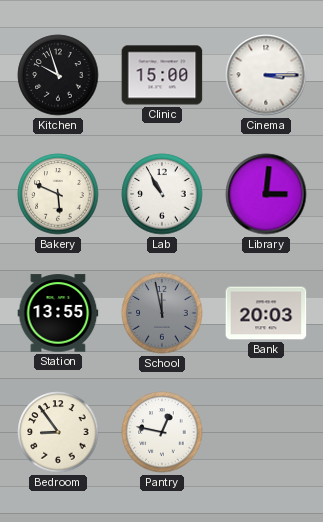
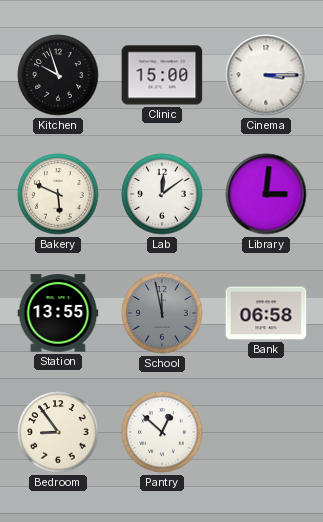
Lab: 10:55 -> 12:09 (162, 194)
Bank: 20:03 -> 06:58 (266, 313)
Pantry: 12:47 -> 12:52 (162, 432)
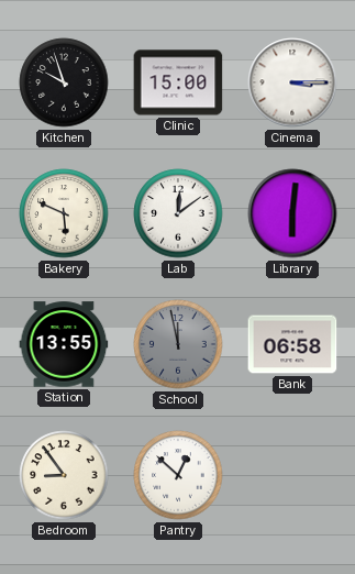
Library: 3:01 -> 6:01 (292, 213)
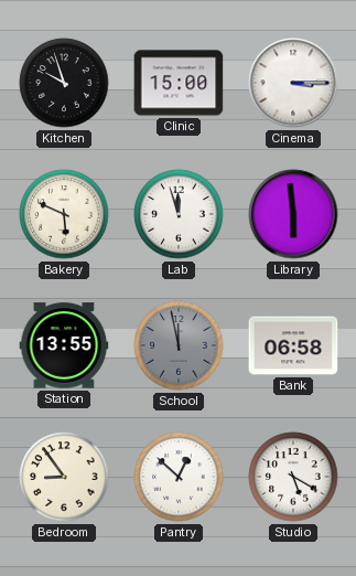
Lab: 12:09 -> 11:57 (179, 214)
Library: 6:01 -> 5:59 (293, 214)
Studio: none -> 5:20 (293, 477)
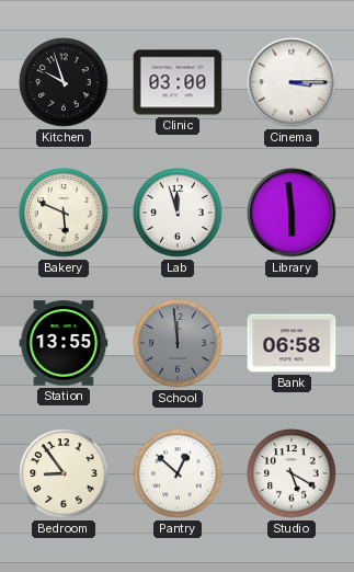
Clinic: 15:00 -> 03:00 (178, 82)
School: 11:58 -> 11:59 (178, 343)
